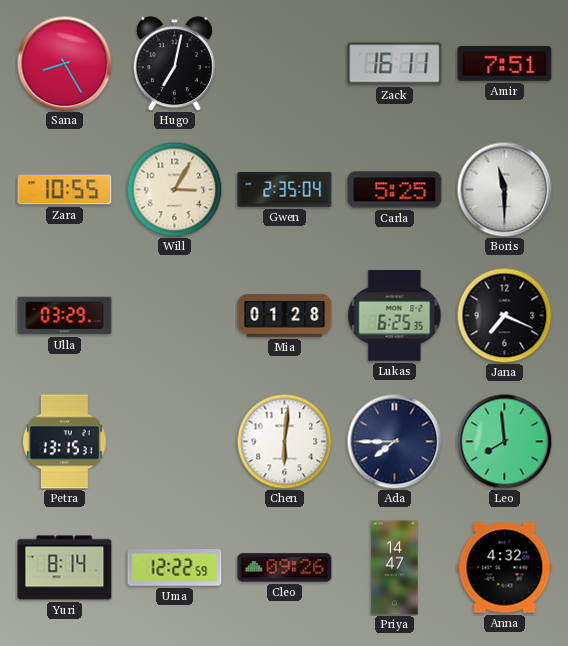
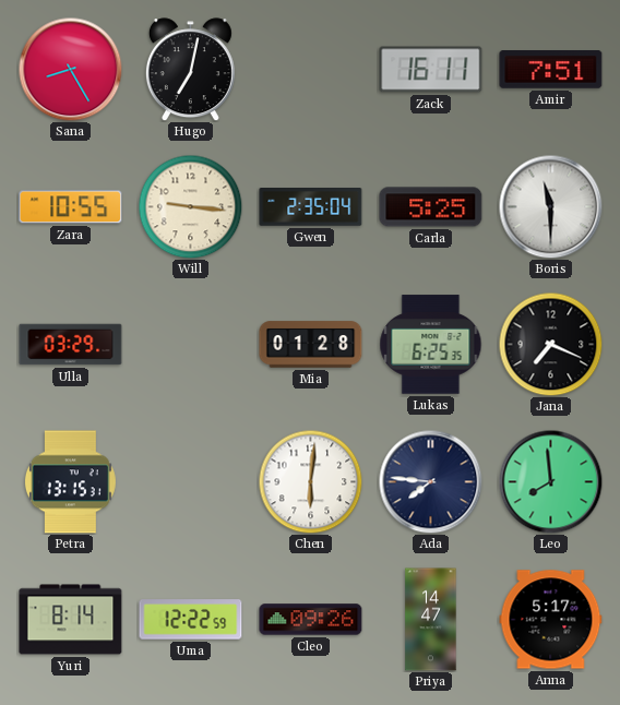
Will: 3:05 -> 9:16 (190, 206)
Ada: 7:45 -> 7:46 (430, 481)
Anna: 4:32 -> 5:17 (551, 620)
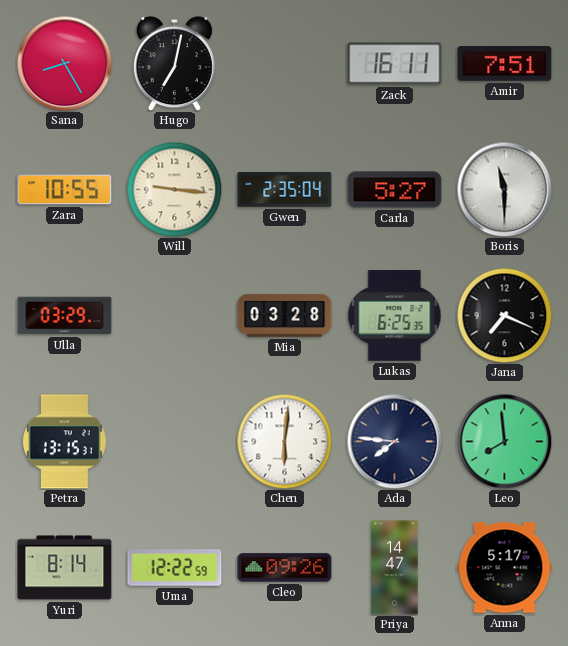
Carla: 5:25 -> 5:27 (395, 190)
Mia: 01:28 -> 03:28 (285, 316)
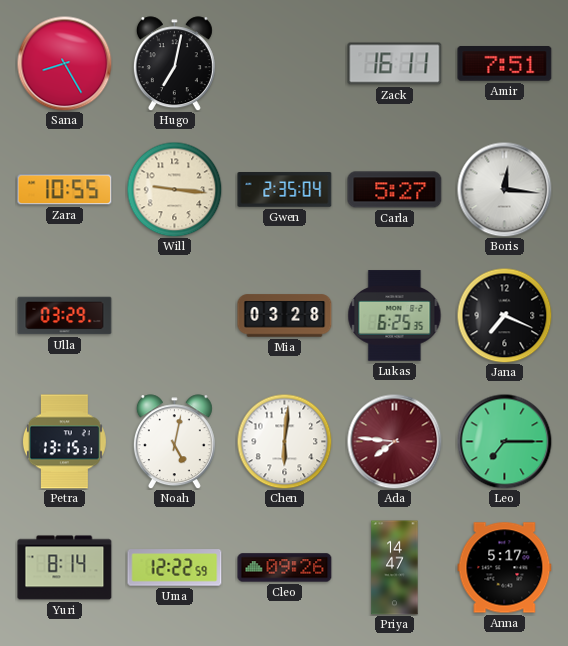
Boris: 11:30 -> 12:16 (504, 189)
Noah: none -> 5:02 (174, 442)
Ada dial: navy -> burgundy (394, 441)
Leo: 7:59 -> 7:15 (504, 441)
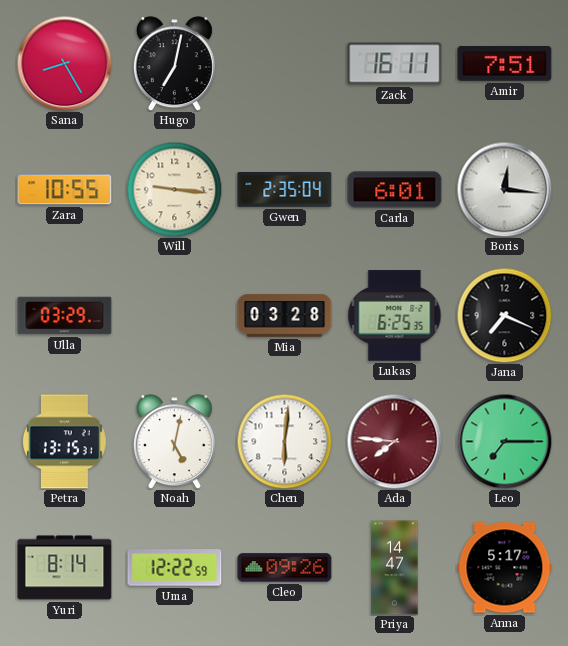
Carla: 5:27 -> 6:01 (395, 190)
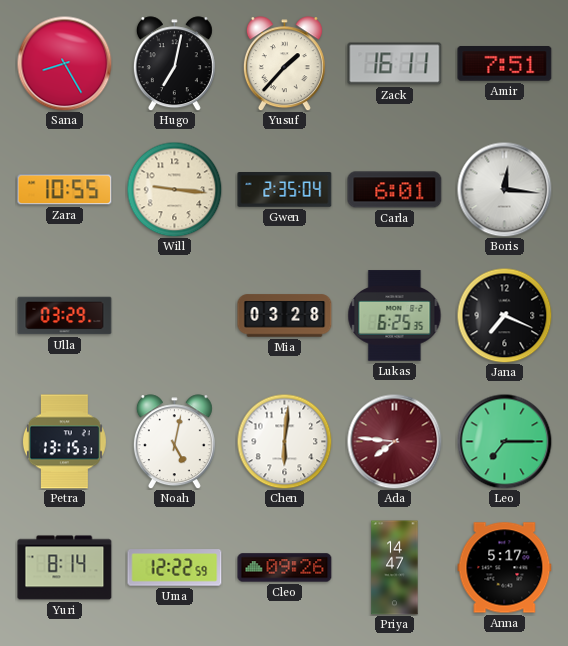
Yusuf: none -> 1:37 (284, 64)
